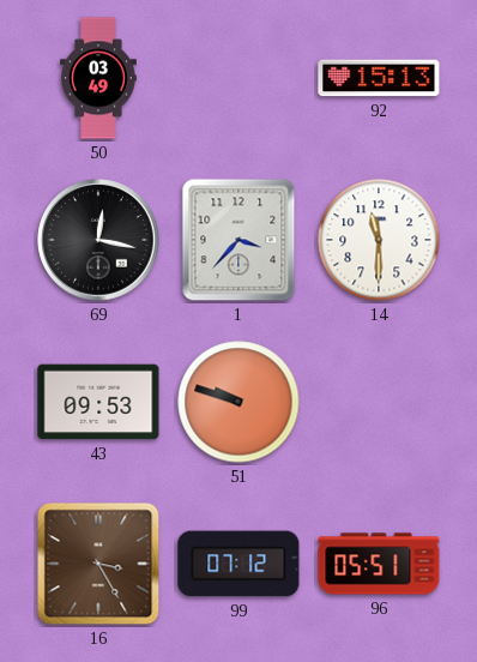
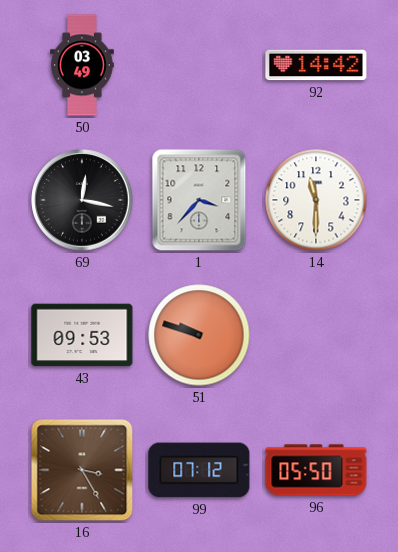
92: 15:13 -> 14:42 (316, 65)
96: 05:51 -> 05:50 (316, 470)
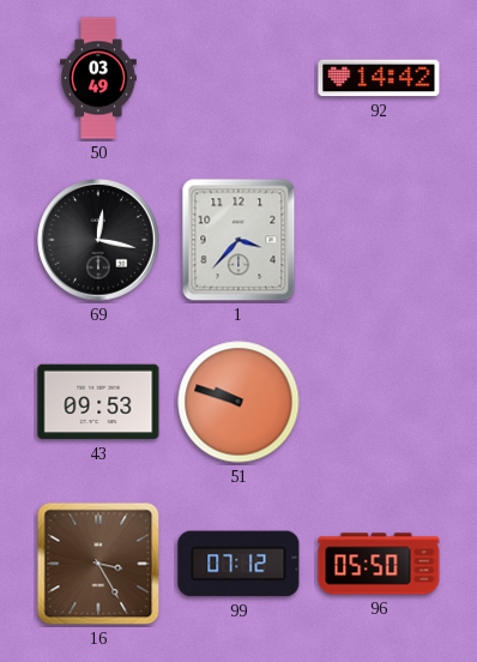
14: 11:30 -> none (316, 200)
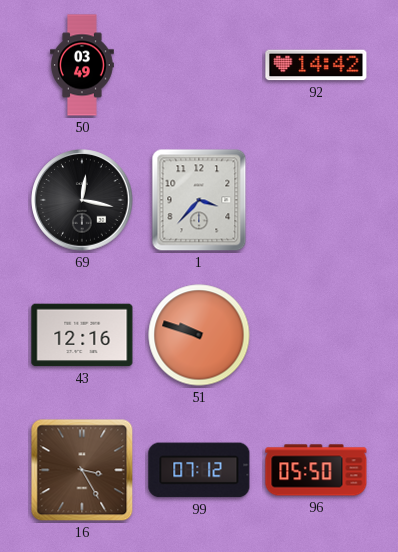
43: 09:53 -> 12:16 (82, 335)
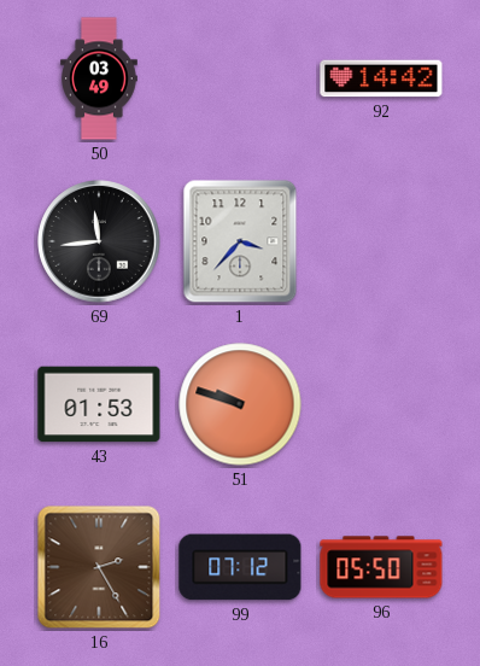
69: 12:17 -> 11:44 (99, 241)
43: 12:16 -> 01:53 (99, 404)
16: 3:25 -> 2:25 (99, 567)
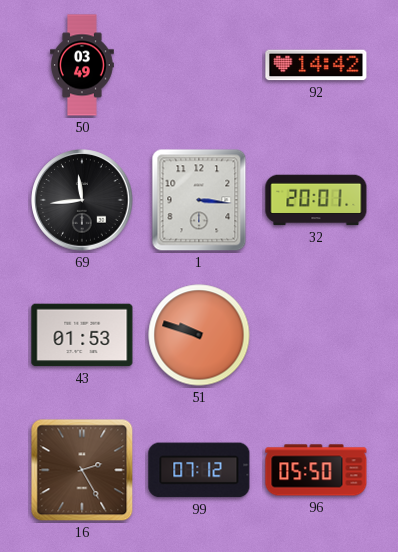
1: 3:37 -> 3:16 (199, 200)
32: none -> 20:01 (316, 200)
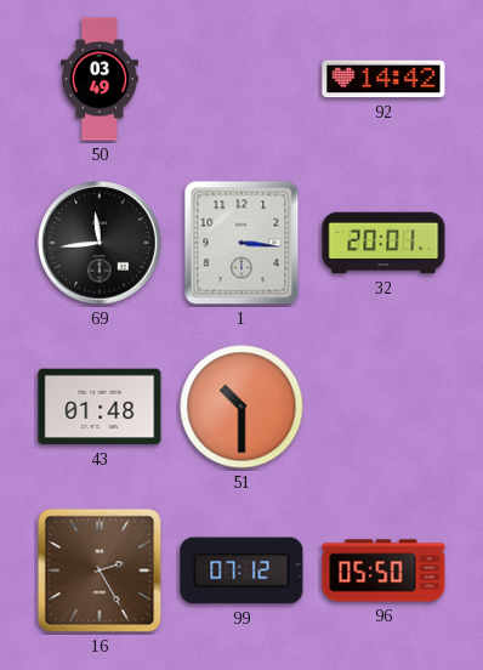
43: 01:53 -> 01:48 (100, 407)
51: 9:48 -> 10:30 (241, 407)
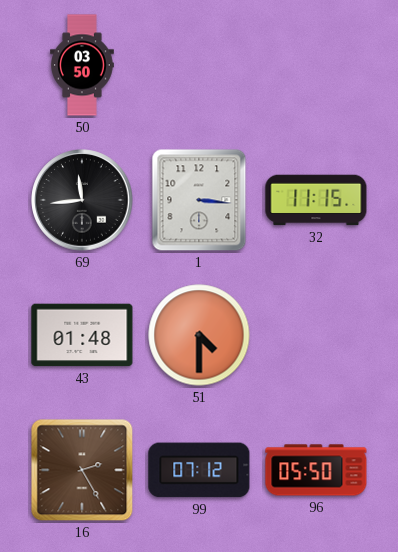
50: 03:49 -> 03:50 (82, 65)
92: 14:42 -> none (383, 79)
32: 20:01 -> 11:15 (316, 200)
51: 10:30 -> 4:30 (199, 335)
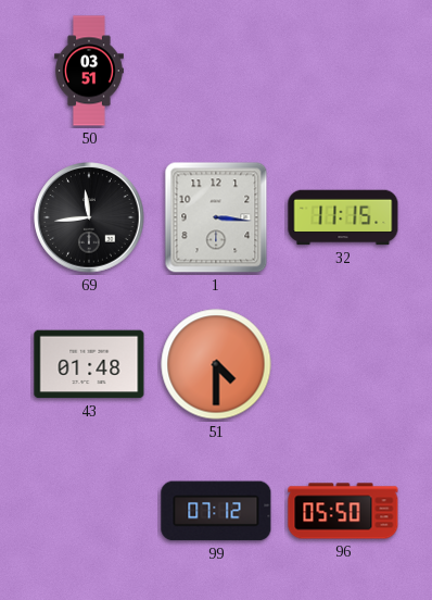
50: 03:50 -> 03:51 (89, 71)
16: 2:25 -> none (82, 470)
